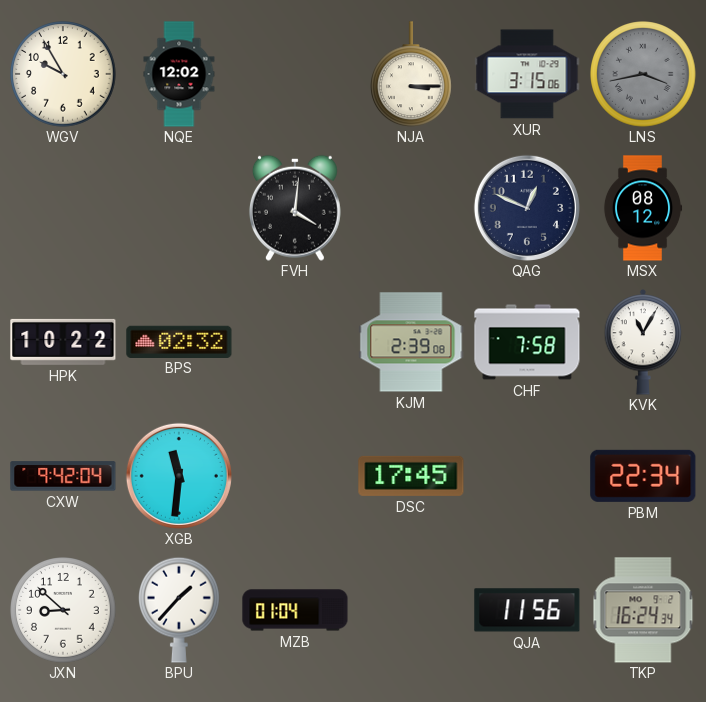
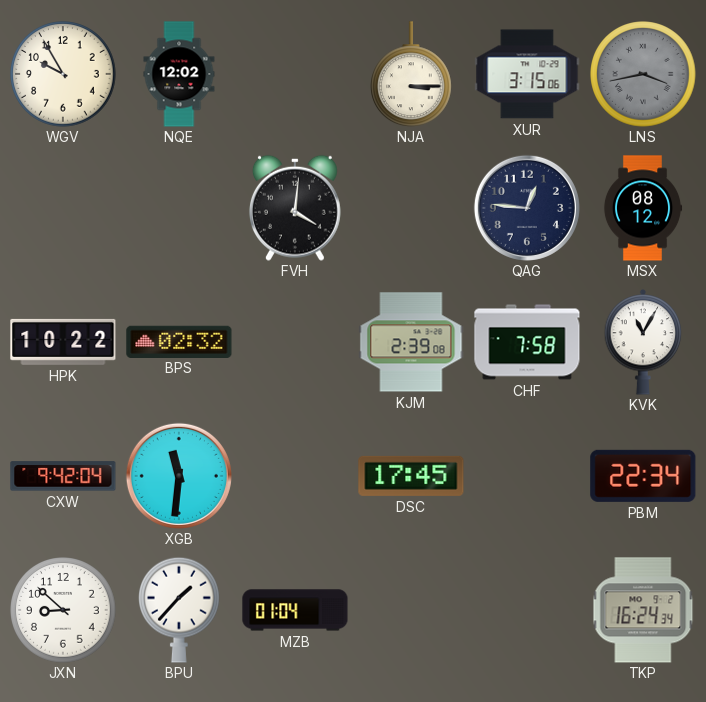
QAG: 12:49 -> 12:46 (527, 208)
QJA: 11:56 -> none (527, 610)
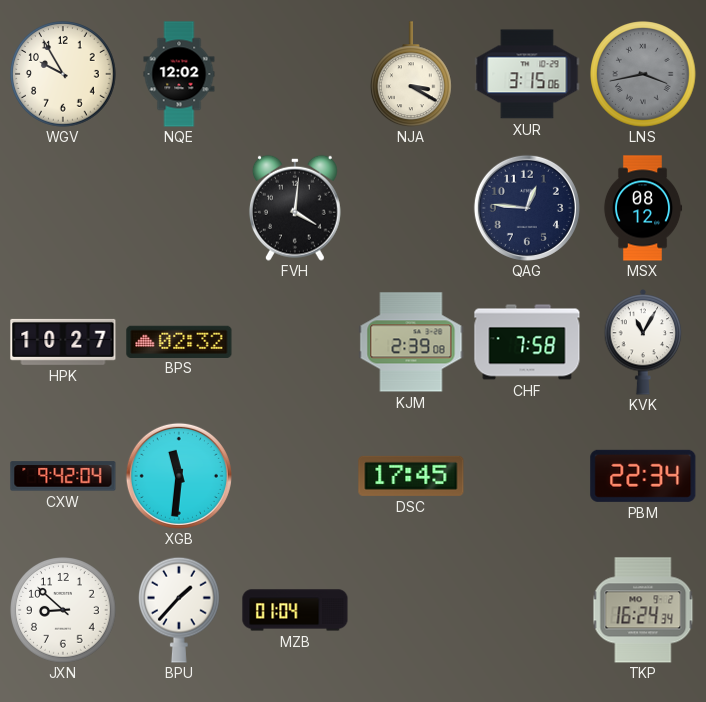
NJA: 3:15 -> 3:20 (412, 74)
HPK: 10:22 -> 10:27 (63, 342)
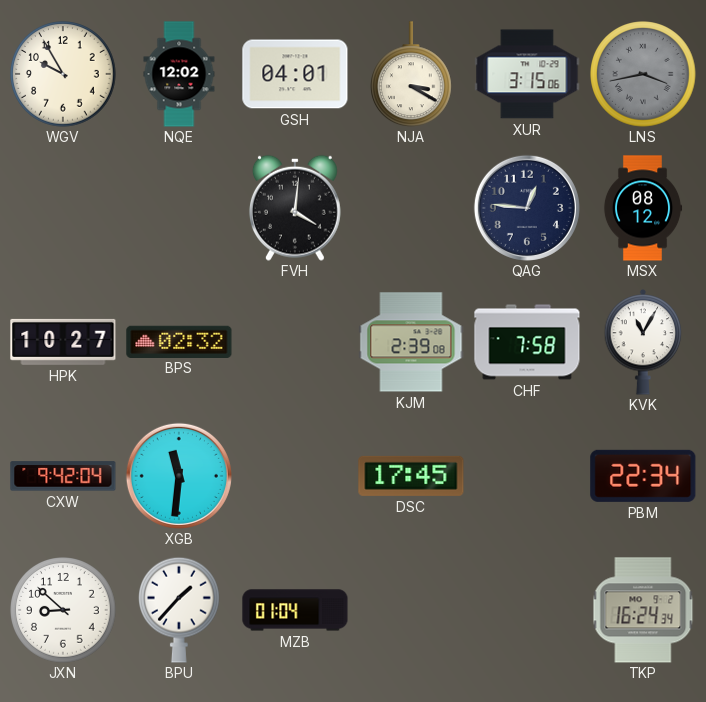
GSH: none -> 04:01 (295, 74)
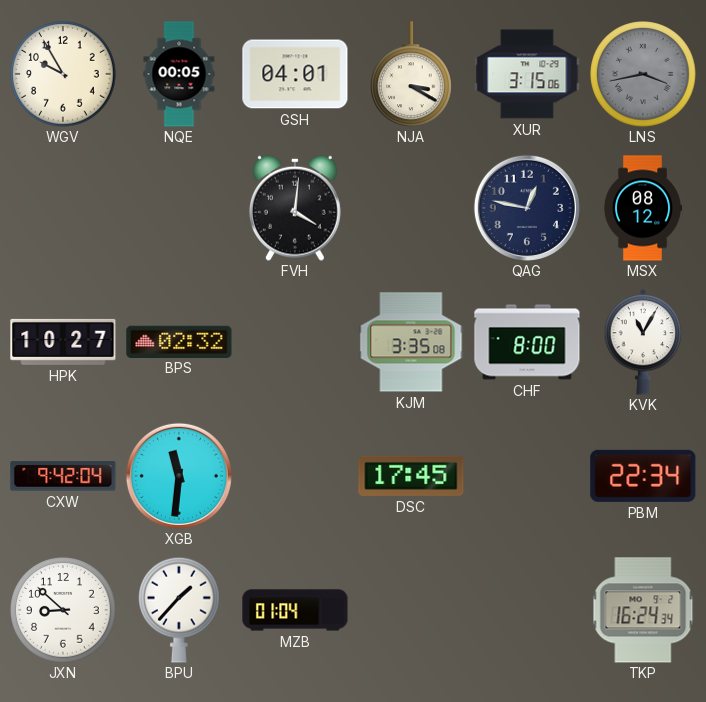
NQE: 12:02 -> 00:05 (179, 74)
QAG: 12:46 -> 12:47 (527, 208)
KJM: 2:39 -> 3:35 (411, 342)
CHF: 7:58 -> 8:00 (527, 342)
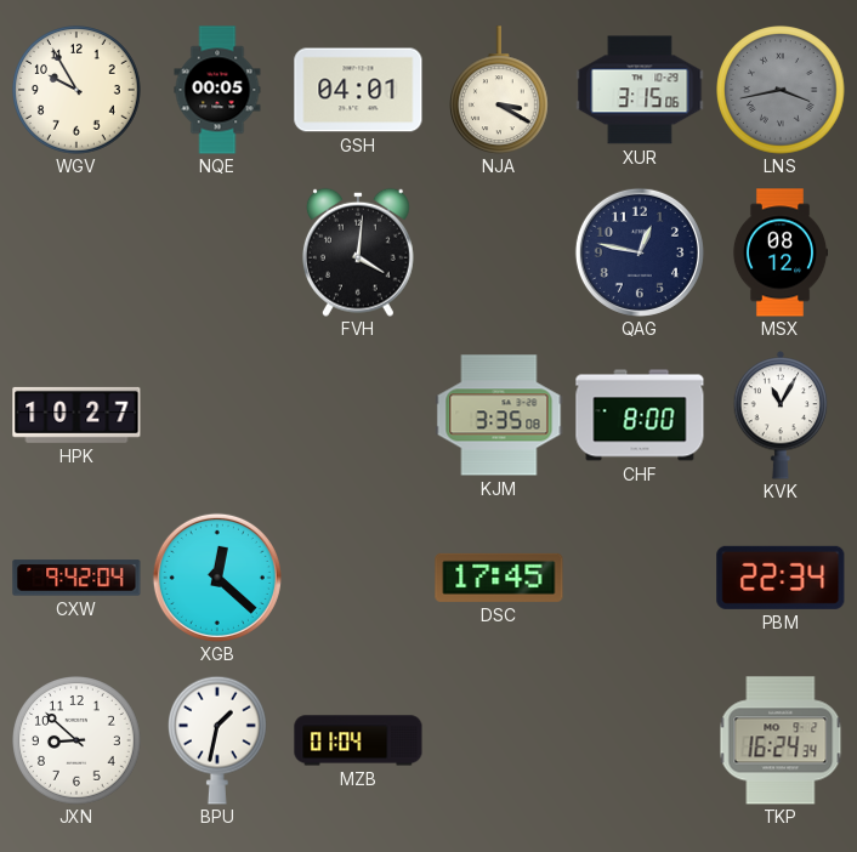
BPS: 02:32 -> none (179, 341)
XGB: 11:31 -> 12:22 (217, 578)
BPU: 1:37 -> 1:32 (218, 740)
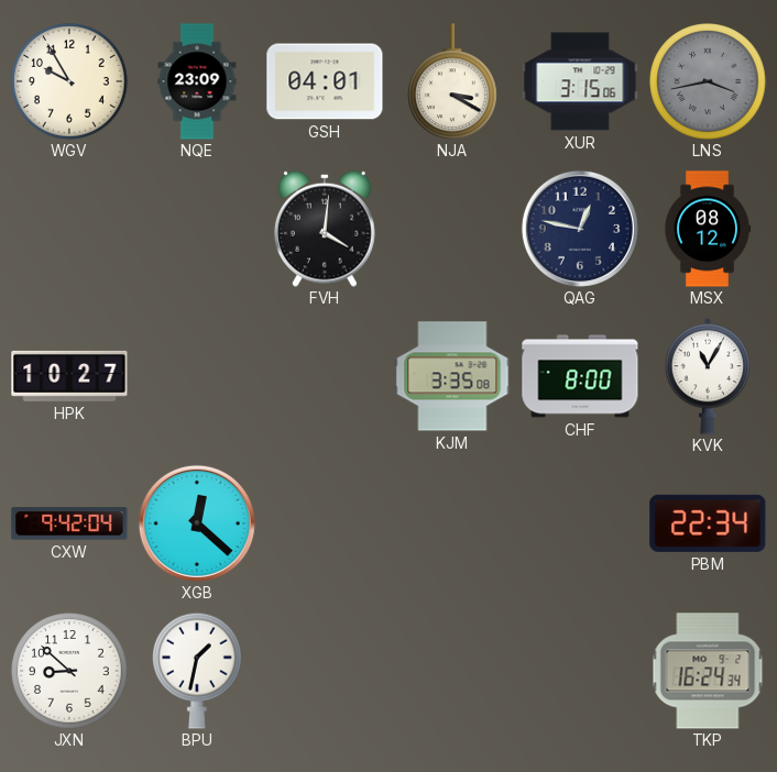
NQE: 00:05 -> 23:09 (197, 81)
DSC: 17:45 -> none (499, 578)
MZB: 01:04 -> none (358, 740)
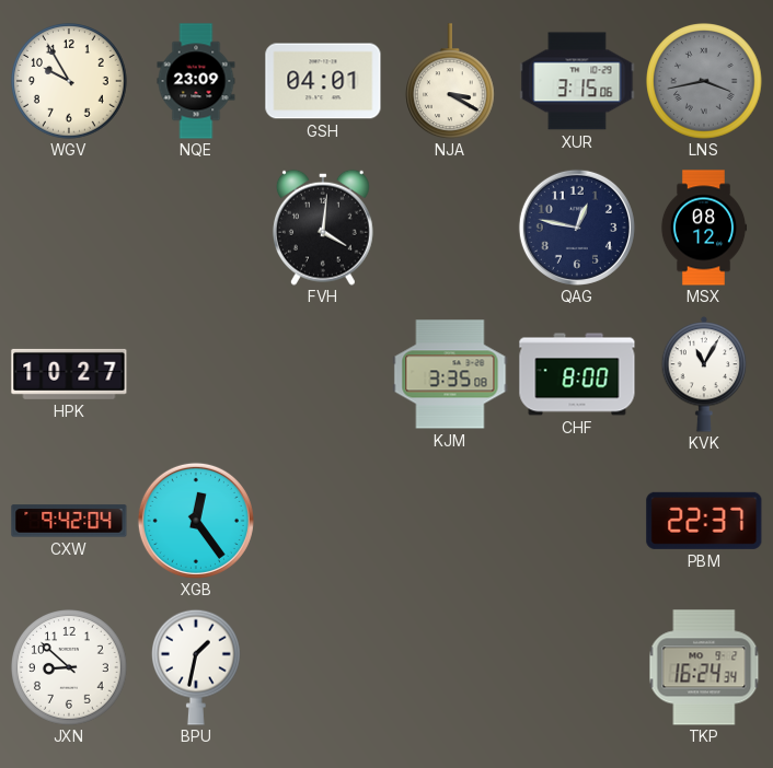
XGB: 12:22 -> 12:24 (196, 521)
PBM: 22:34 -> 22:37 (704, 521)
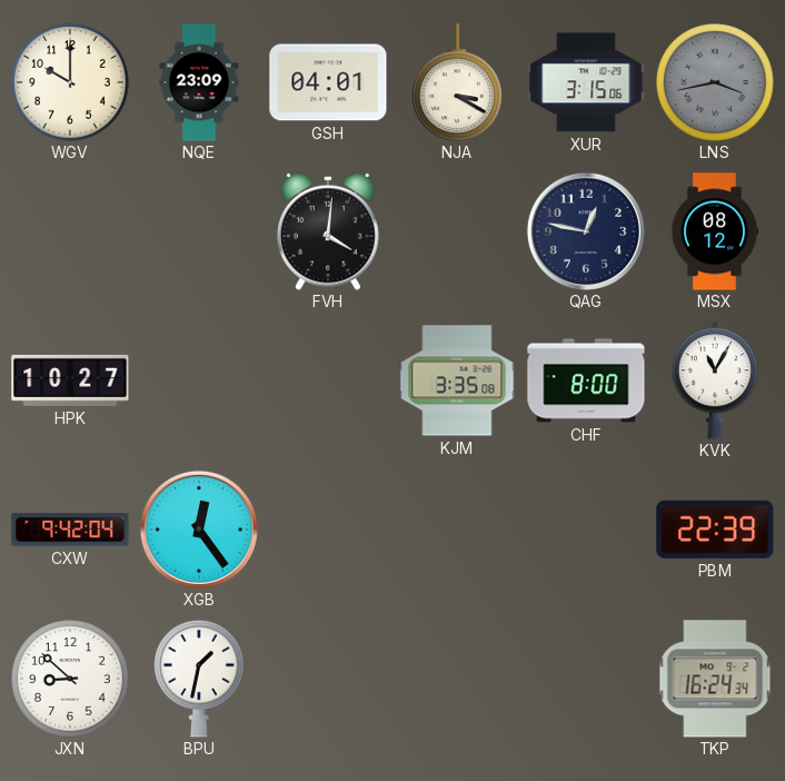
WGV: 9:55 -> 10:00 (70, 82)
PBM: 22:37 -> 22:39 (715, 530)
